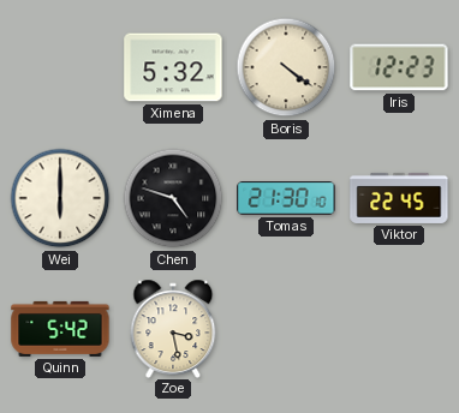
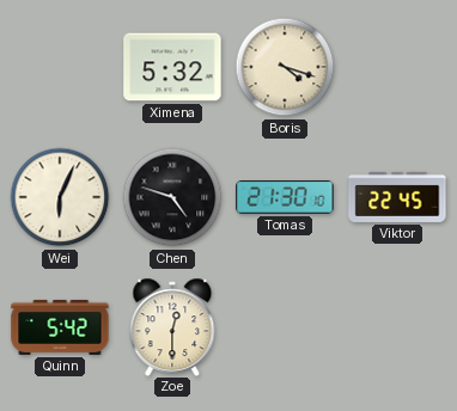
Boris: 4:21 -> 4:18 (285, 67)
Iris: 12:23 -> none (399, 67)
Wei: 6:00 -> 6:04 (60, 197)
Zoe: 3:28 -> 12:30 (172, 326)
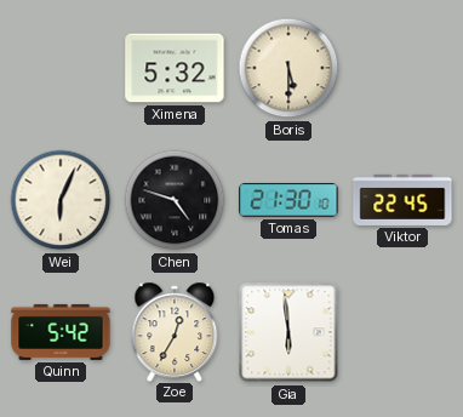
Boris: 4:18 -> 5:30 (288, 68)
Zoe: 12:30 -> 12:35 (175, 331)
Gia: none -> 5:59 (288, 332)
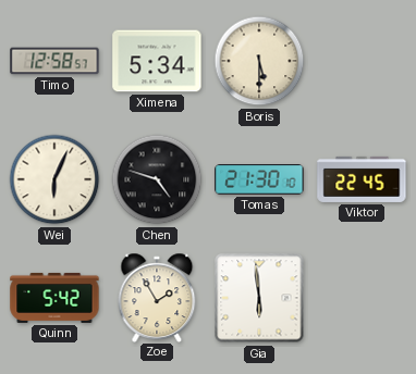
Timo: none -> 12:58 (54, 61)
Ximena: 5:32 -> 5:34 (157, 61)
Zoe: 12:35 -> 1:55 (157, 297)
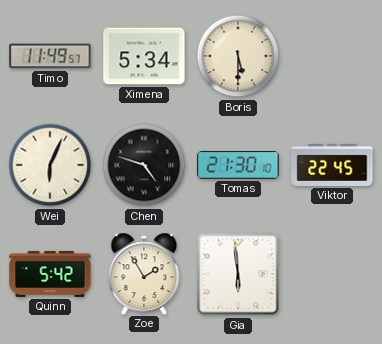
Timo: 12:58 -> 11:49 (50, 56)
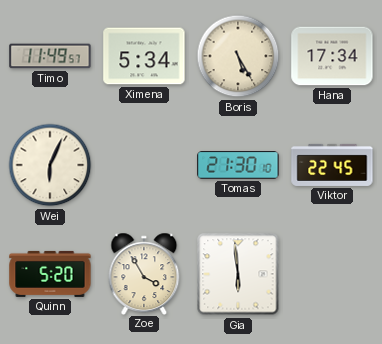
Boris: 5:30 -> 5:25 (238, 56)
Hana: none -> 17:34 (332, 56)
Chen: 4:48 -> none (144, 165)
Quinn: 5:42 -> 5:20 (50, 274)
Zoe: 1:55 -> 3:55 (144, 273)
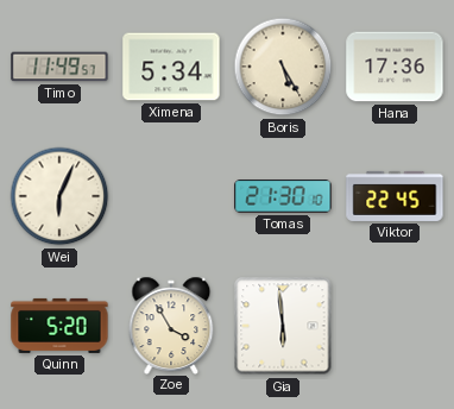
Hana: 17:34 -> 17:36 (395, 67)
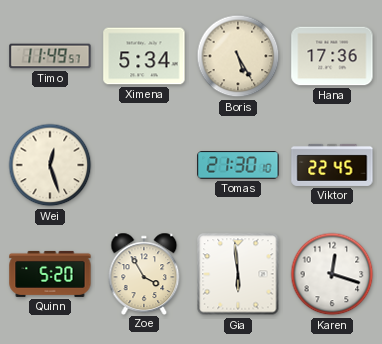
Wei: 6:04 -> 12:27 (50, 165)
Karen: none -> 12:18 (332, 274)
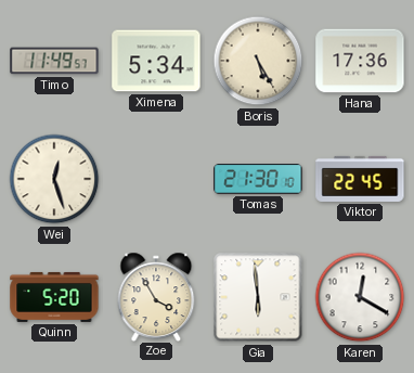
Karen: 12:18 -> 12:20 (360, 297)
